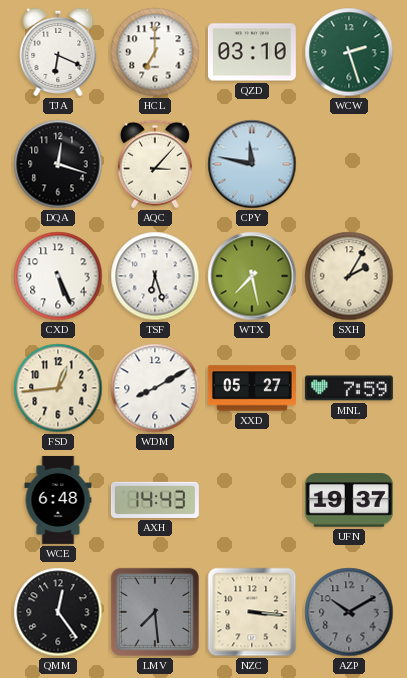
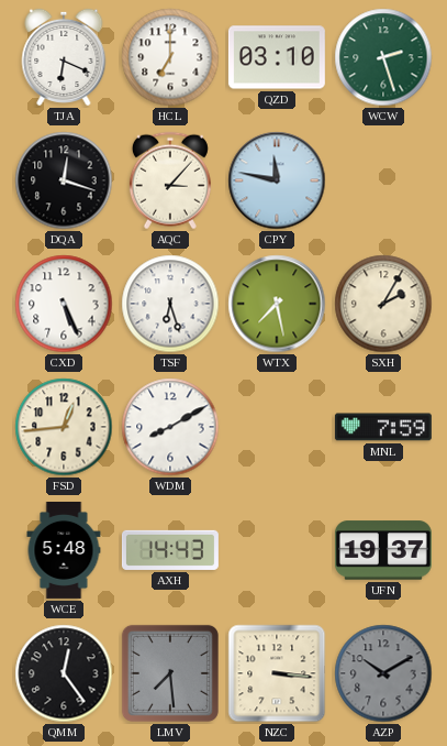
XXD: 05:27 -> none (252, 388)
WCE: 6:48 -> 5:48 (64, 550)
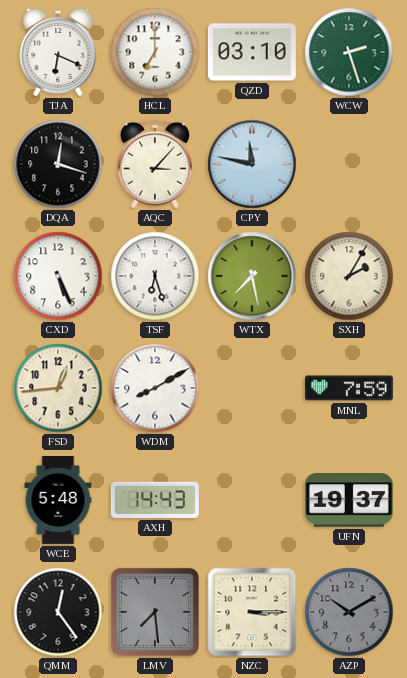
NZC: 3:16 -> 3:15 (252, 612)
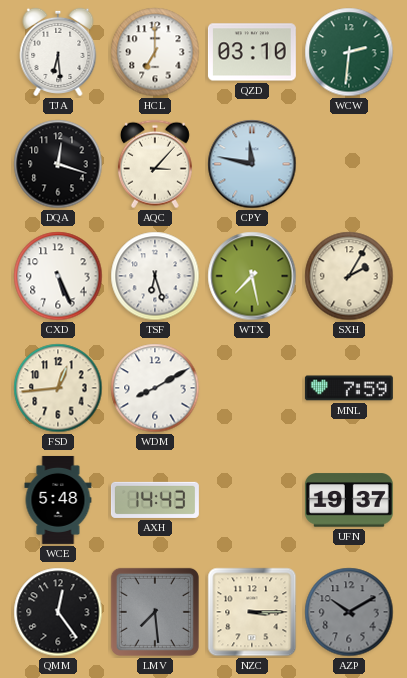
TJA: 6:19 -> 6:29 (58, 52)
WCW: 2:27 -> 2:31 (349, 52)
